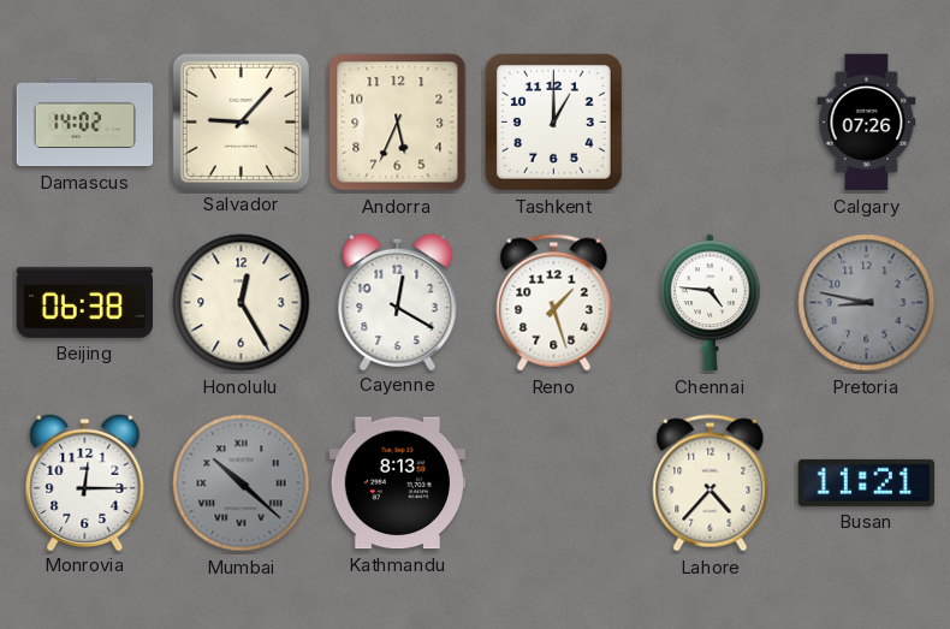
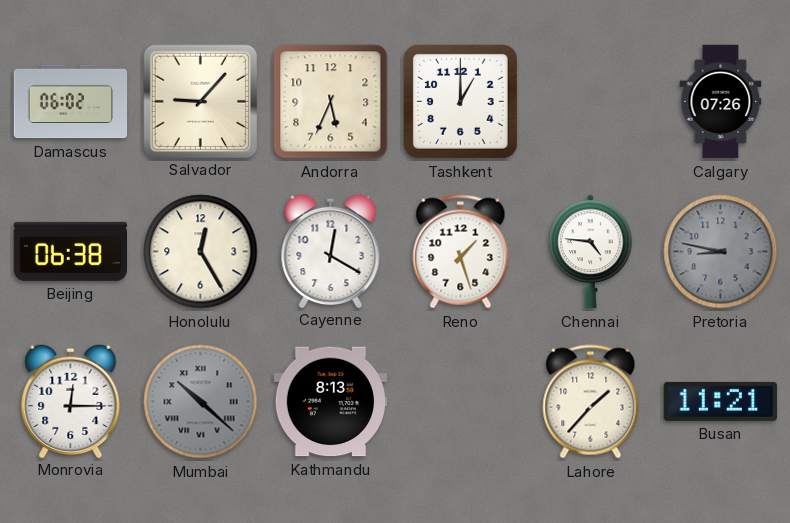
Damascus: 14:02 -> 06:02 (71, 102)
Lahore: 4:37 -> 1:37 (591, 402)
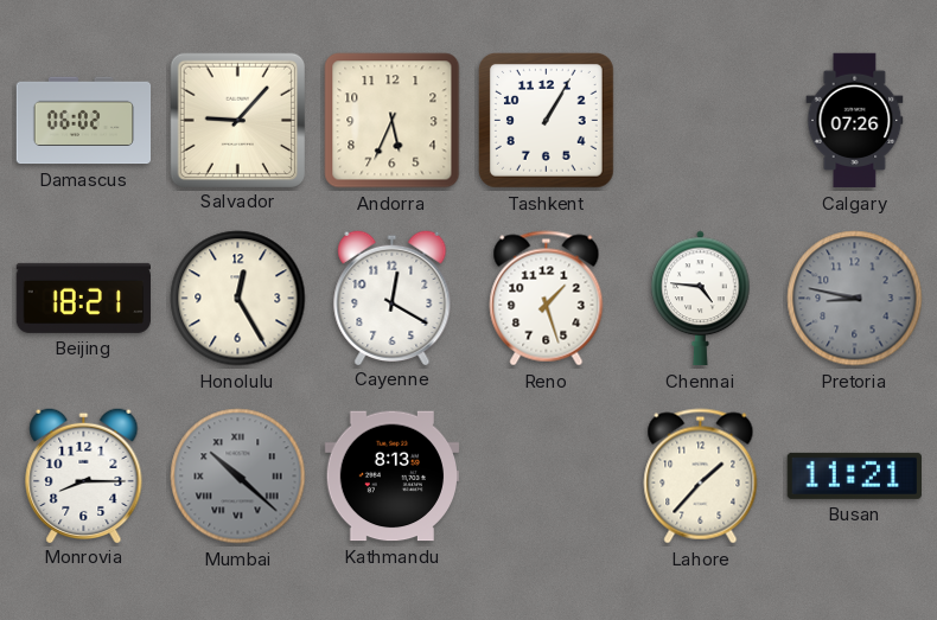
Tashkent: 1:00 -> 1:05 (546, 120)
Beijing: 06:38 -> 18:21 (83, 298)
Monrovia: 12:15 -> 8:15 (84, 474)
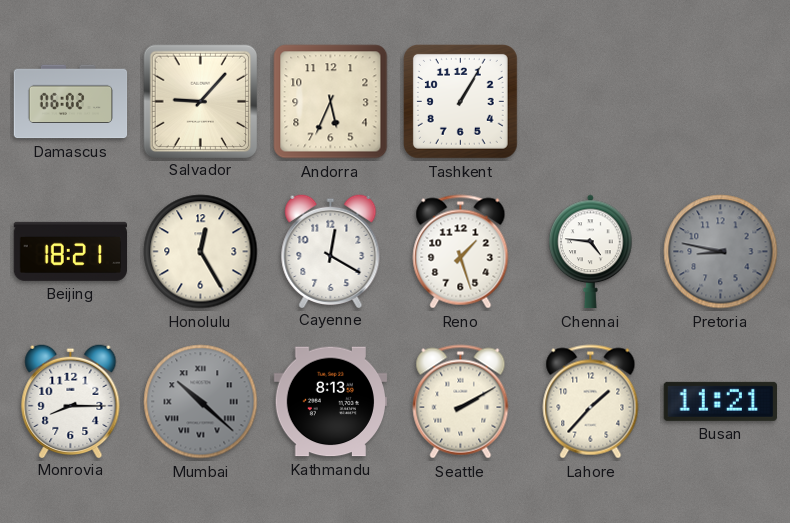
Calgary: 07:26 -> none (855, 121)
Seattle: none -> 2:10 (461, 402)
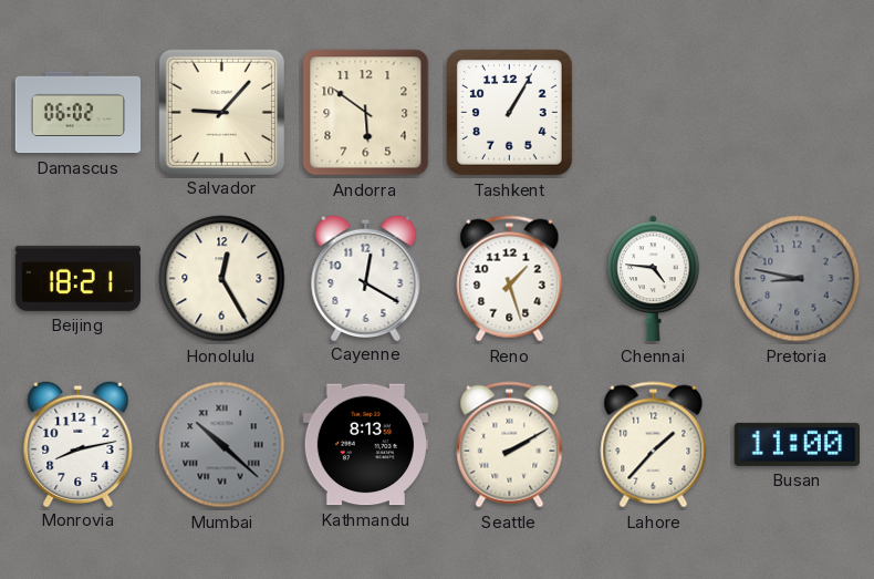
Andorra: 5:34 -> 5:51 (366, 113)
Monrovia: 8:15 -> 8:13 (79, 443)
Busan: 11:21 -> 11:00 (797, 444)
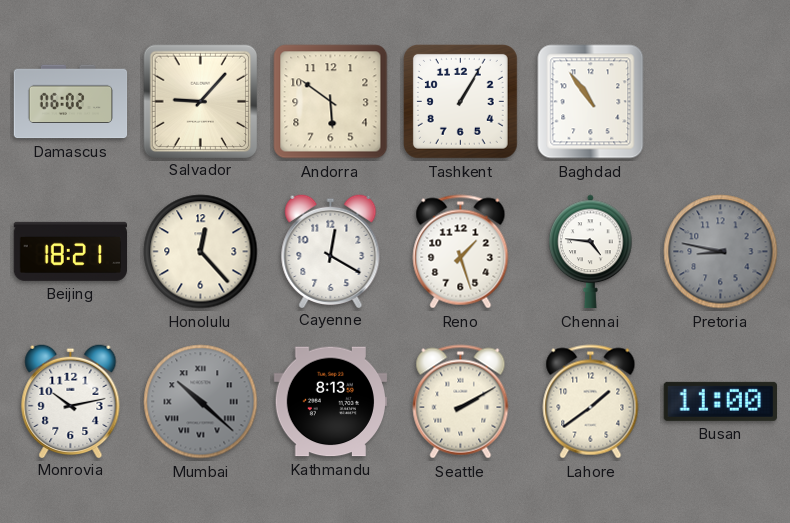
Baghdad: none -> 10:54 (591, 102)
Honolulu: 12:25 -> 12:23 (201, 252)
Monrovia: 8:13 -> 10:13 (71, 400)
Lahore: 1:37 -> 1:39 (591, 402)
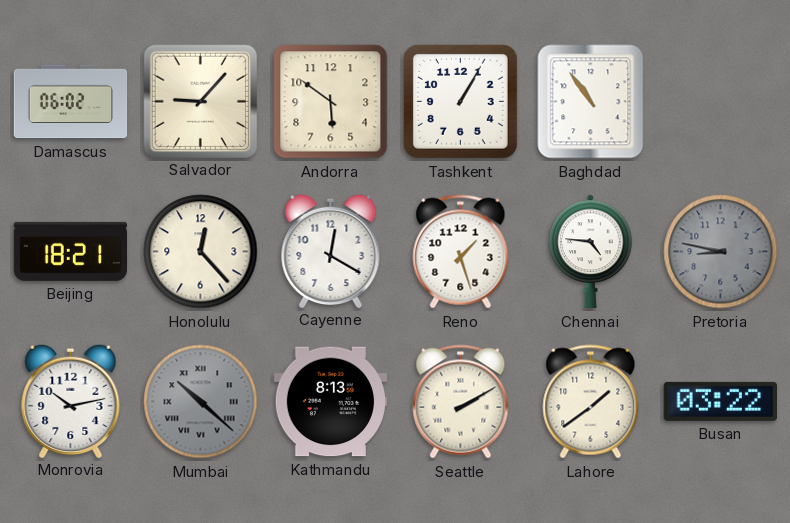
Busan: 11:00 -> 03:22 (720, 401)
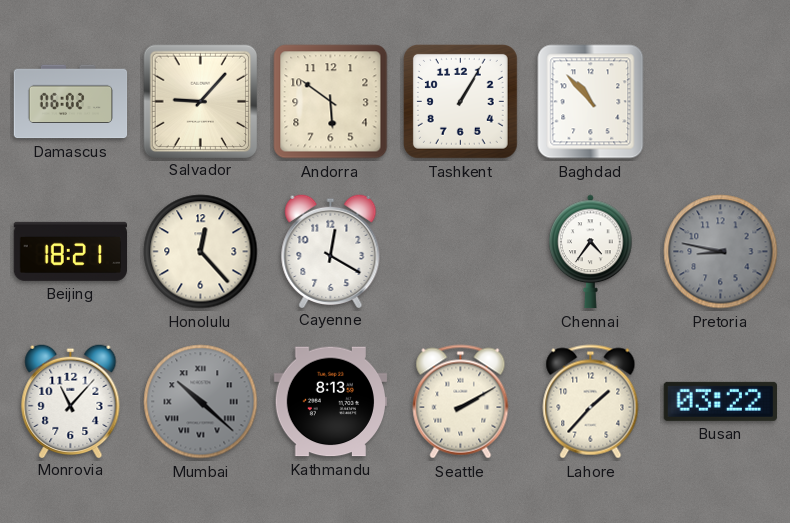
Baghdad: 10:54 -> 10:53 (591, 102)
Reno: 1:27 -> none (461, 252)
Chennai: 4:46 -> 4:36 (591, 252)
Monrovia: 10:13 -> 11:07 (71, 400)
Lahore: 1:39 -> 1:37 (591, 402)
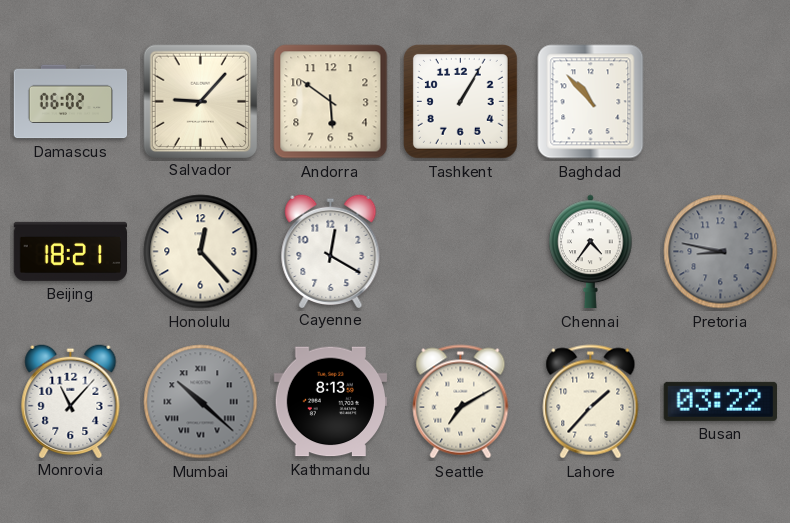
Seattle: 2:10 -> 7:10 (461, 402)
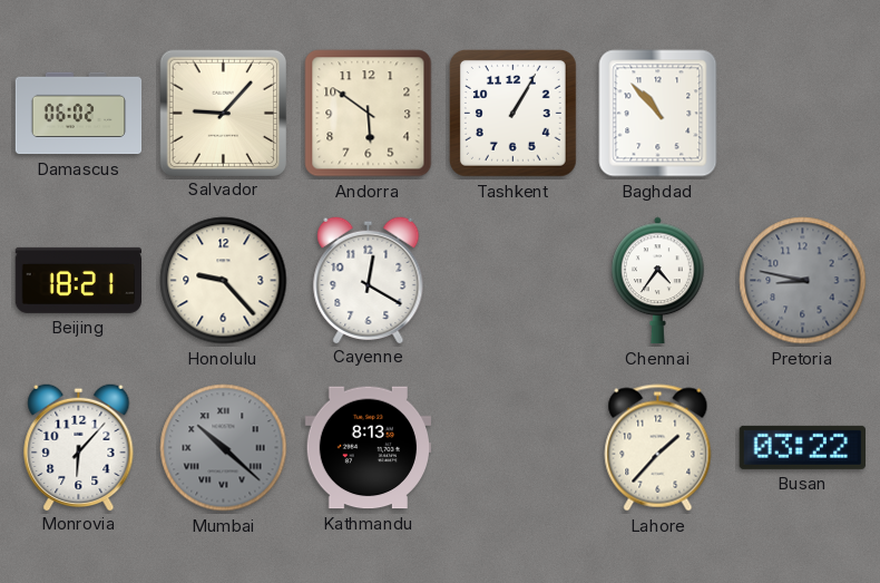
Honolulu: 12:23 -> 9:23 (224, 281)
Monrovia: 11:07 -> 6:07 (79, 446)
Seattle: 7:10 -> none (461, 402)
